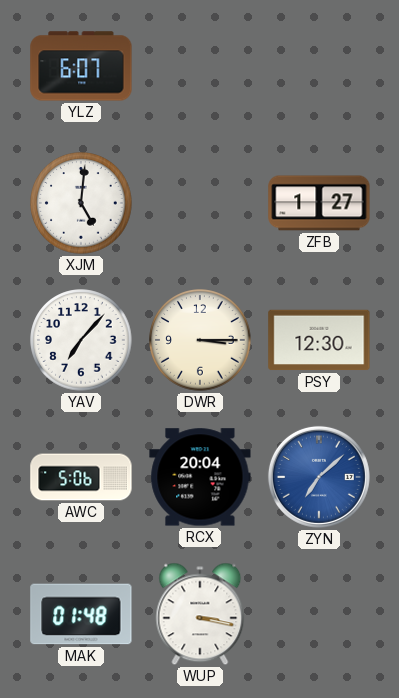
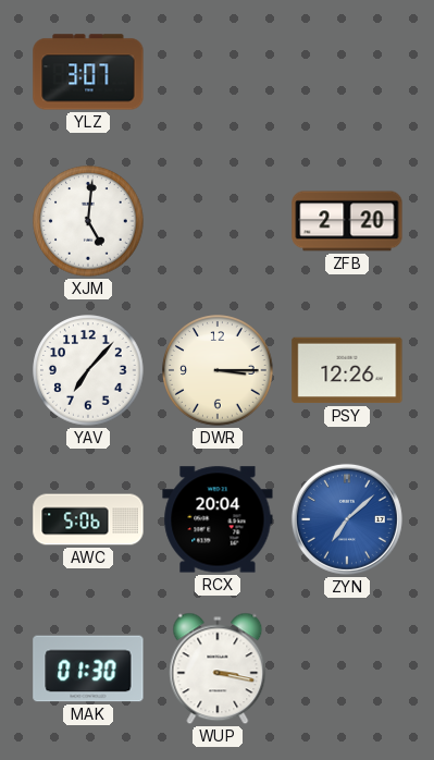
YLZ: 6:07 -> 3:07 (88, 72)
ZFB: 1:27 -> 2:20 (347, 221)
PSY: 12:30 -> 12:26 (347, 370)
MAK: 01:48 -> 01:30 (88, 669)
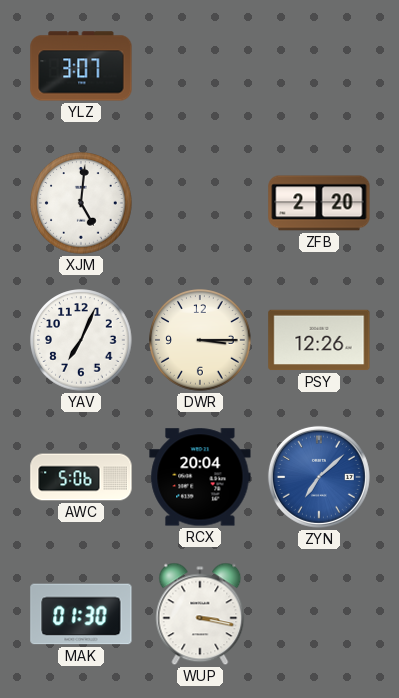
YAV: 7:07 -> 7:04 (81, 340)
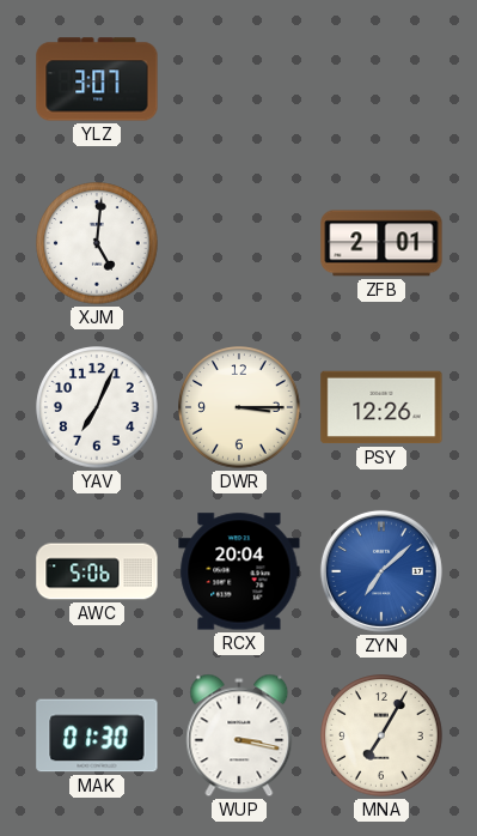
ZFB: 2:20 -> 2:01 (381, 243)
MNA: none -> 7:05 (381, 735)
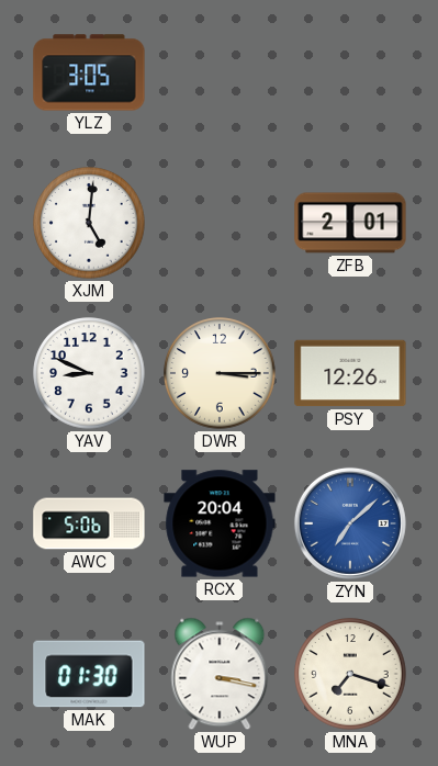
YLZ: 3:07 -> 3:05 (89, 72)
YAV: 7:04 -> 8:49 (89, 373)
MNA: 7:05 -> 7:18 (350, 674)
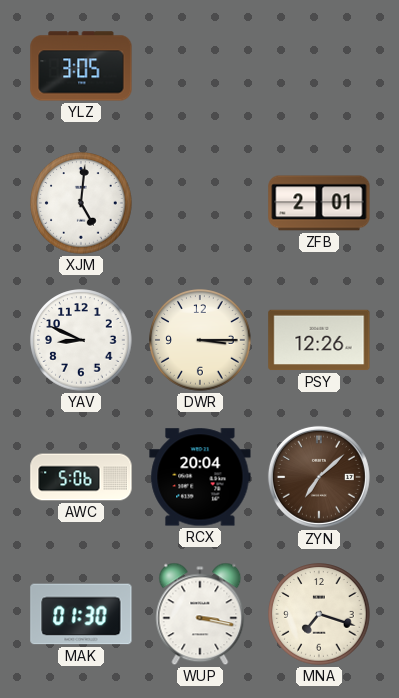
ZYN dial: blue -> brown (319, 477)
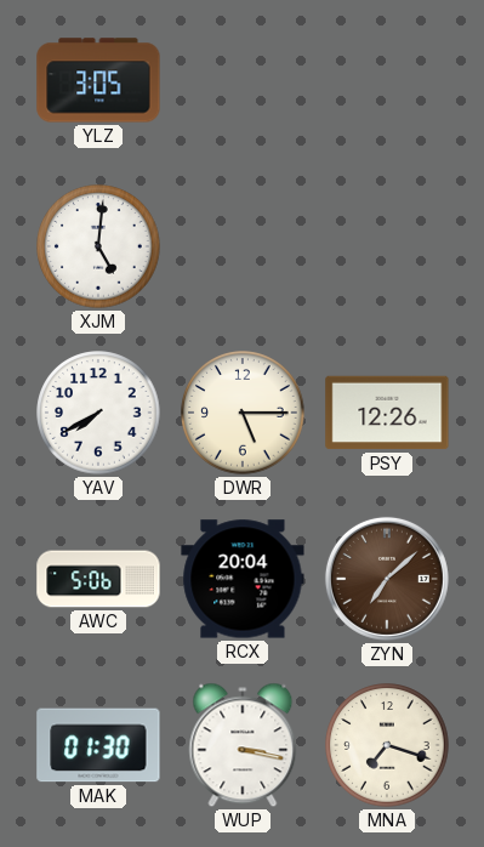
ZFB: 2:01 -> none (319, 203)
YAV: 8:49 -> 7:40 (98, 413)
DWR: 3:15 -> 5:15 (243, 413)
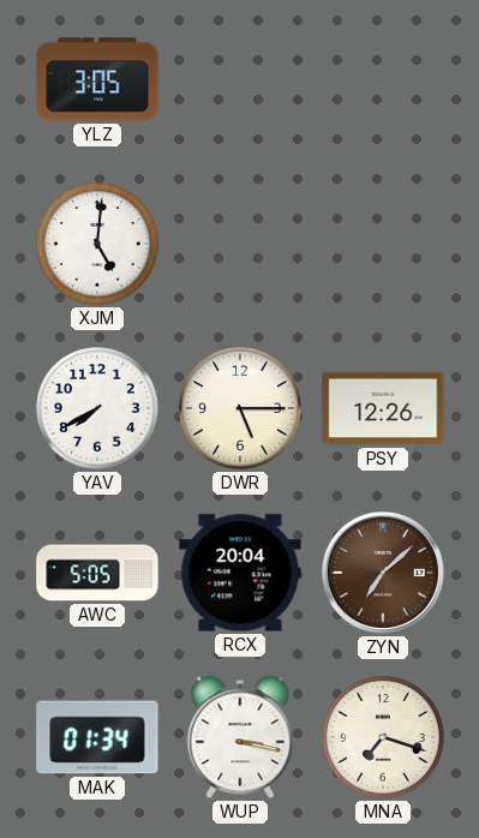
AWC: 5:06 -> 5:05 (97, 573)
MAK: 01:30 -> 01:34 (97, 737)
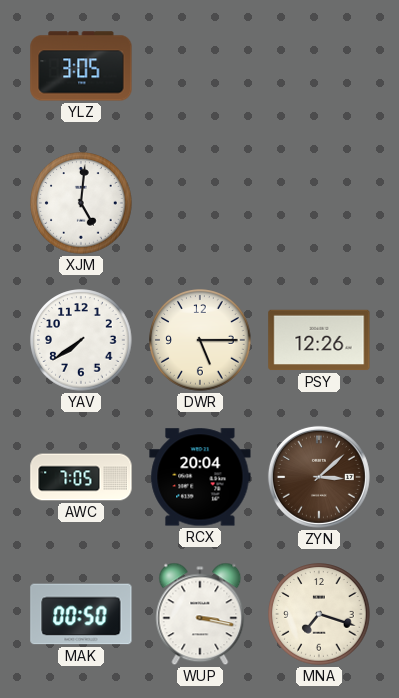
YAV: 7:40 -> 7:39 (81, 340)
AWC: 5:05 -> 7:05 (81, 477)
ZYN: 7:08 -> 3:08 (319, 477)
MAK: 01:34 -> 00:50 (81, 614)
